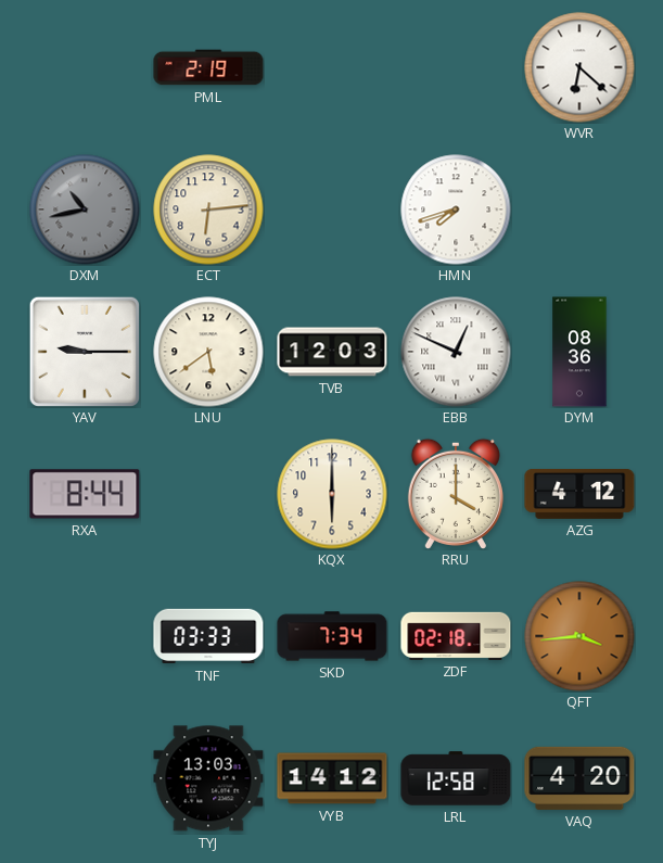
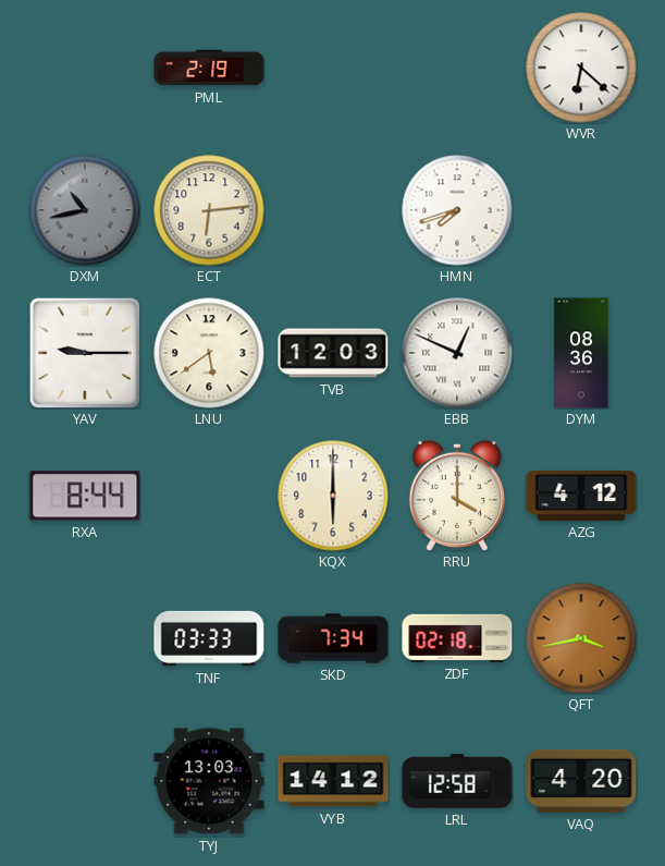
QFT: 3:44 -> 3:43 (581, 638)
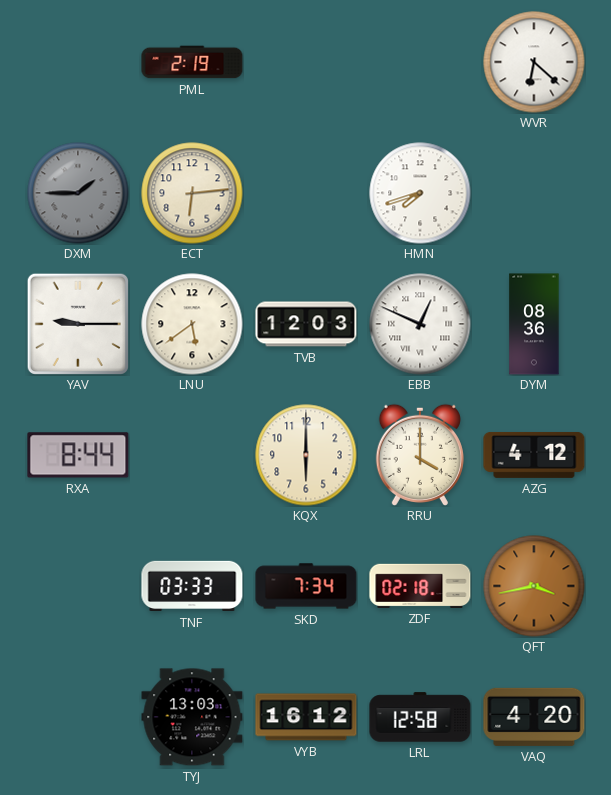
DXM: 10:43 -> 1:45 (78, 193)
VYB: 14:12 -> 16:12 (306, 717)
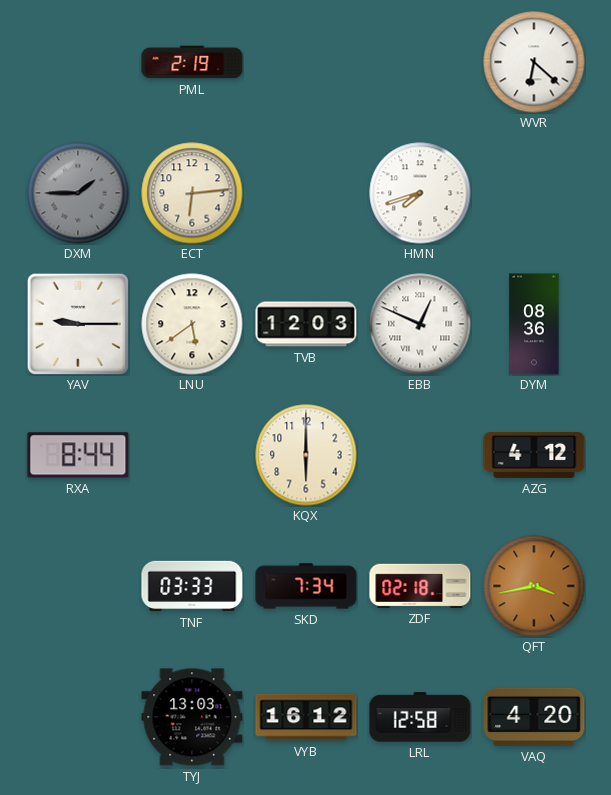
RRU: 4:00 -> none (420, 455)
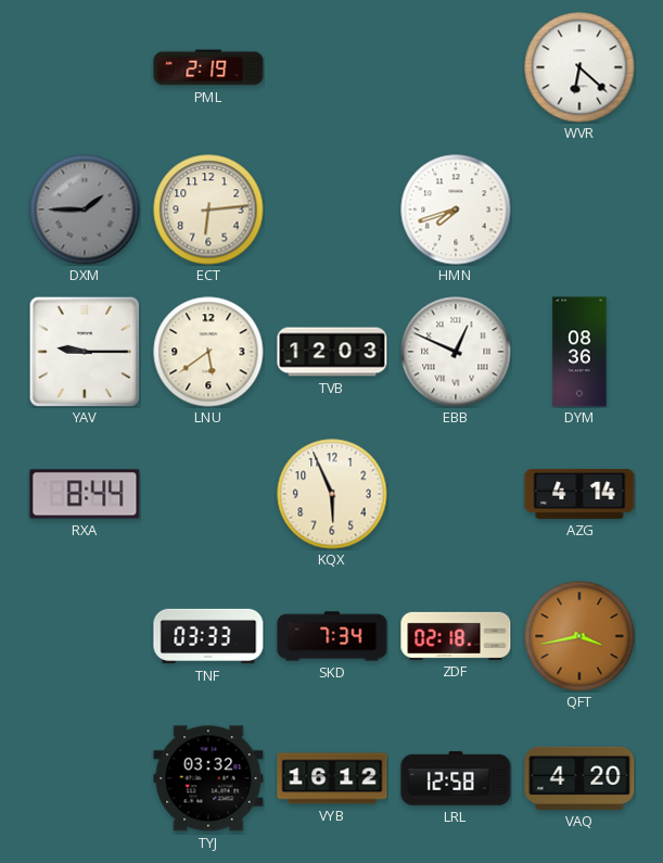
KQX: 6:00 -> 5:56 (332, 494)
AZG: 4:12 -> 4:14 (579, 494)
TYJ: 13:03 -> 03:32 (208, 778)
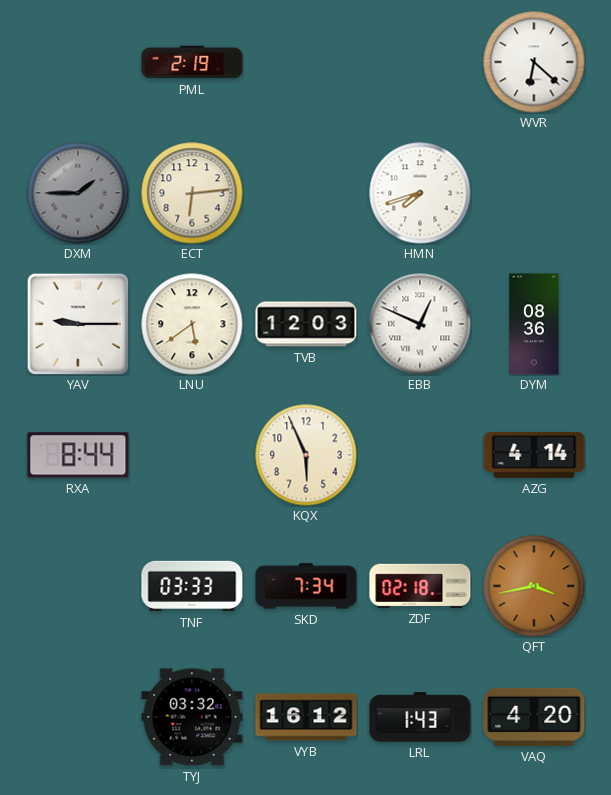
LRL: 12:58 -> 1:43 (420, 717)
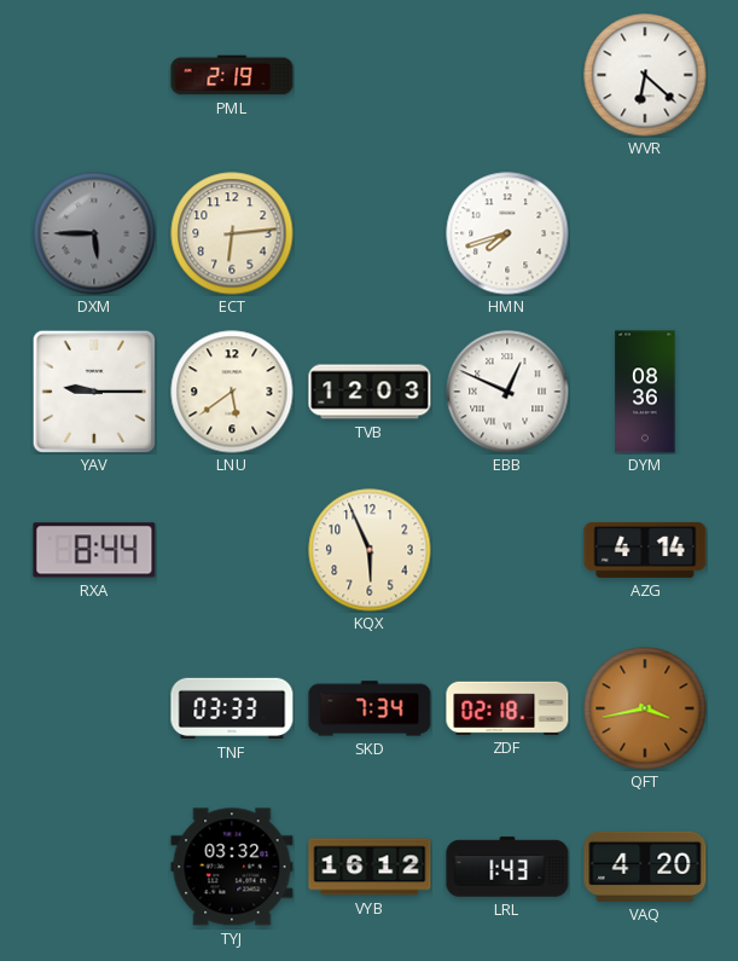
DXM: 1:45 -> 5:45 (94, 233)
